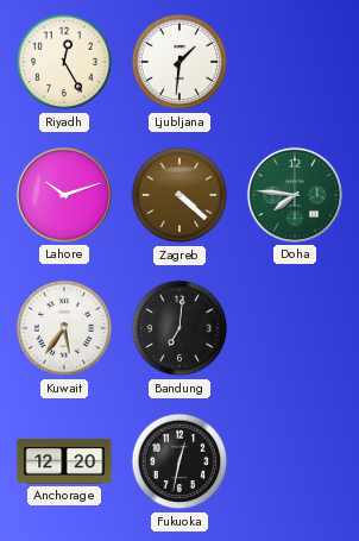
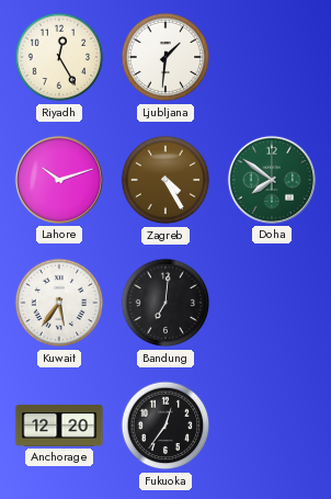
Zagreb: 4:22 -> 4:25 (165, 180)
Doha: 7:46 -> 7:51 (272, 180)
Fukuoka: 12:32 -> 12:36 (165, 426)
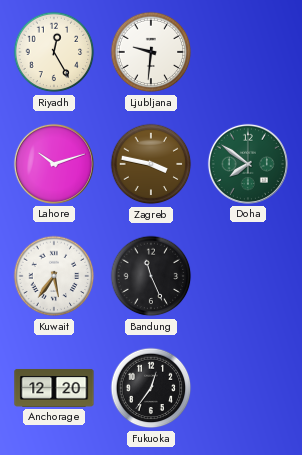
Ljubljana: 1:31 -> 9:31 (151, 52)
Zagreb: 4:25 -> 3:47 (151, 164)
Bandung: 7:01 -> 11:26 (151, 276)
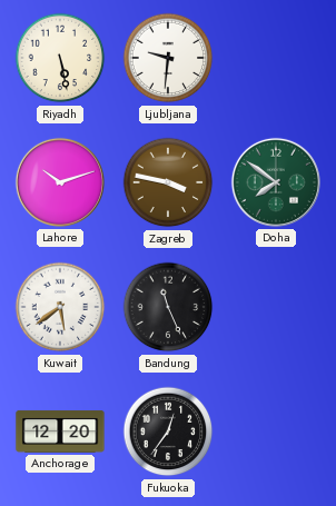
Riyadh: 12:25 -> 5:28 (60, 58)
Kuwait: 5:36 -> 5:39 (60, 307)
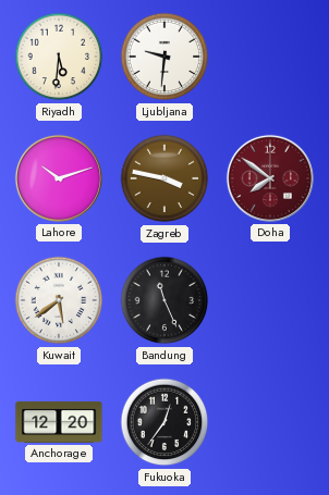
Riyadh: 5:28 -> 5:31 (59, 57)
Doha dial: green -> burgundy (270, 178)
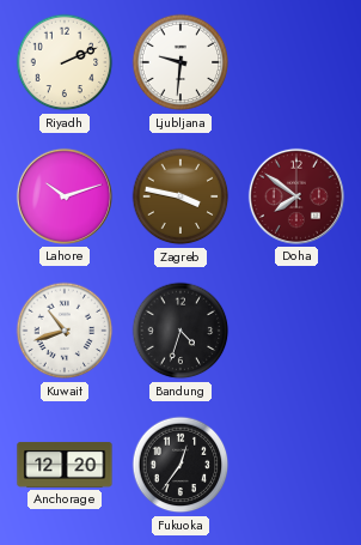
Riyadh: 5:31 -> 2:11 (65, 62)
Kuwait: 5:39 -> 10:42 (65, 331)
Bandung: 11:26 -> 4:33 (180, 331)
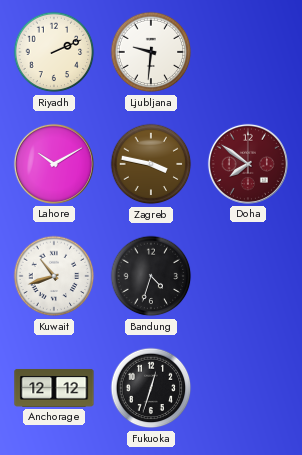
Lahore: 10:12 -> 10:10 (54, 164)
Anchorage: 12:20 -> 12:12 (54, 388)
Fukuoka: 12:36 -> 12:33 (151, 388)
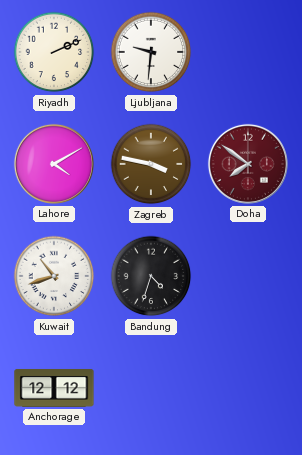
Lahore: 10:10 -> 4:10 (54, 164)
Fukuoka: 12:33 -> none (151, 388)
